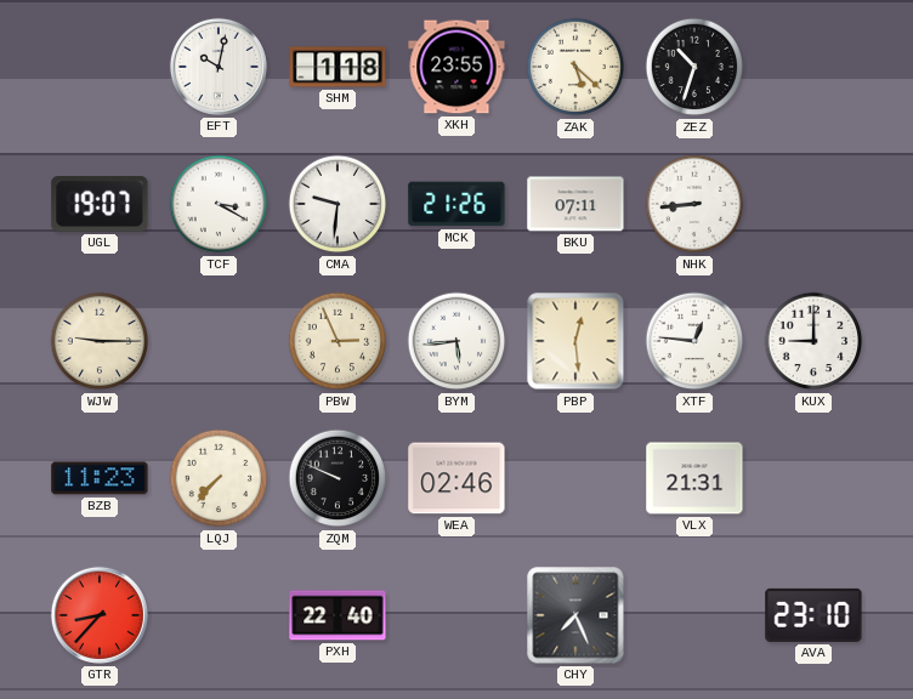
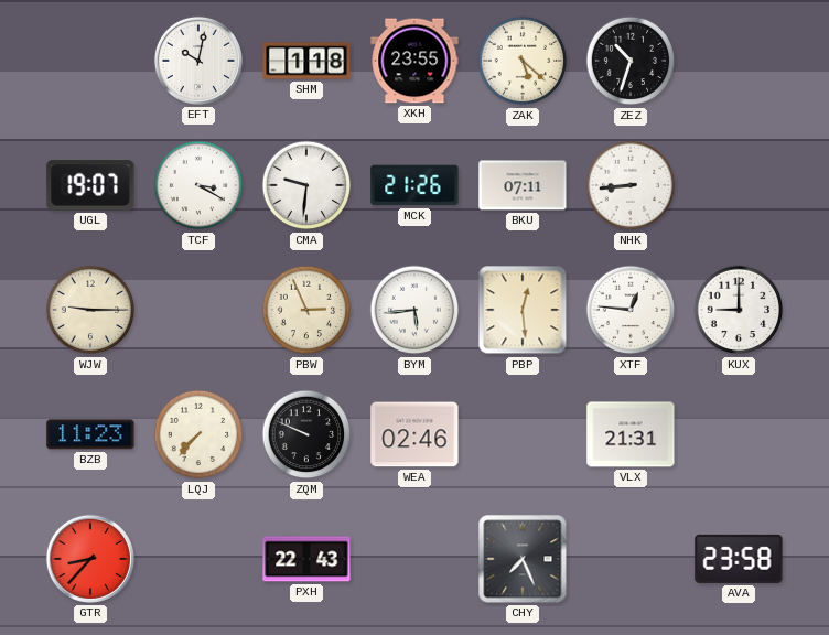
PXH: 22:40 -> 22:43 (306, 559)
AVA: 23:10 -> 23:58 (739, 559)
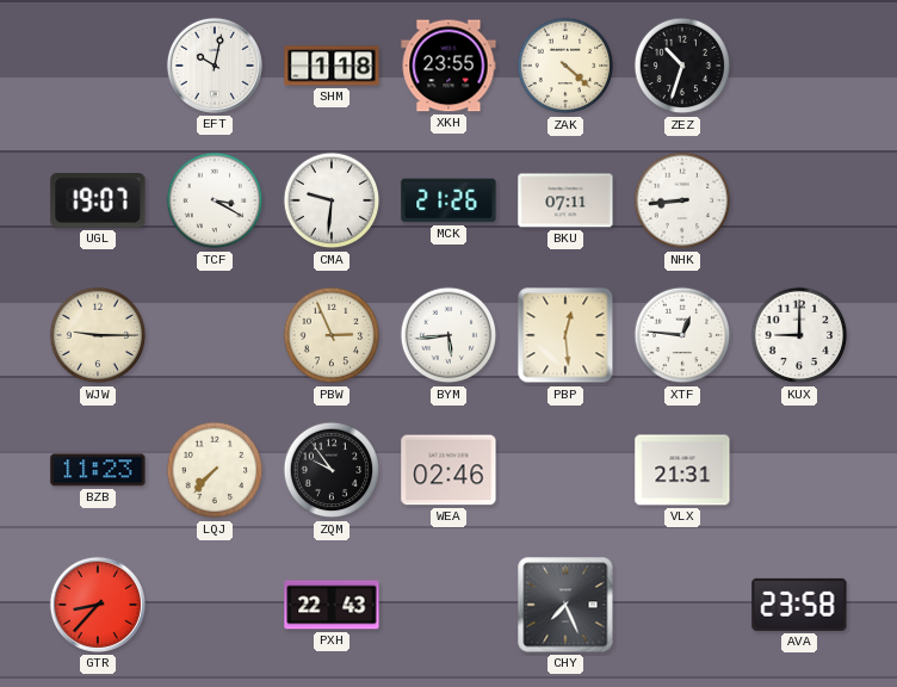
ZAK: 5:22 -> 4:22 (565, 66)
ZQM: 9:49 -> 9:54 (332, 470)
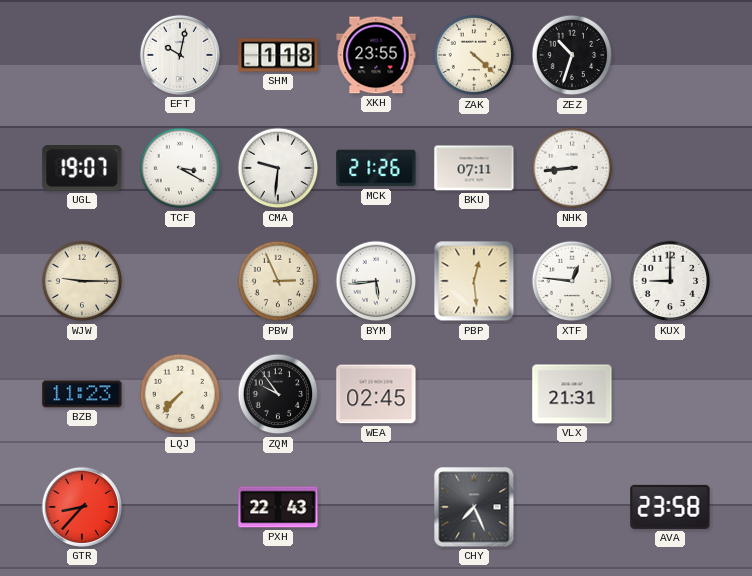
WEA: 02:46 -> 02:45 (376, 394)
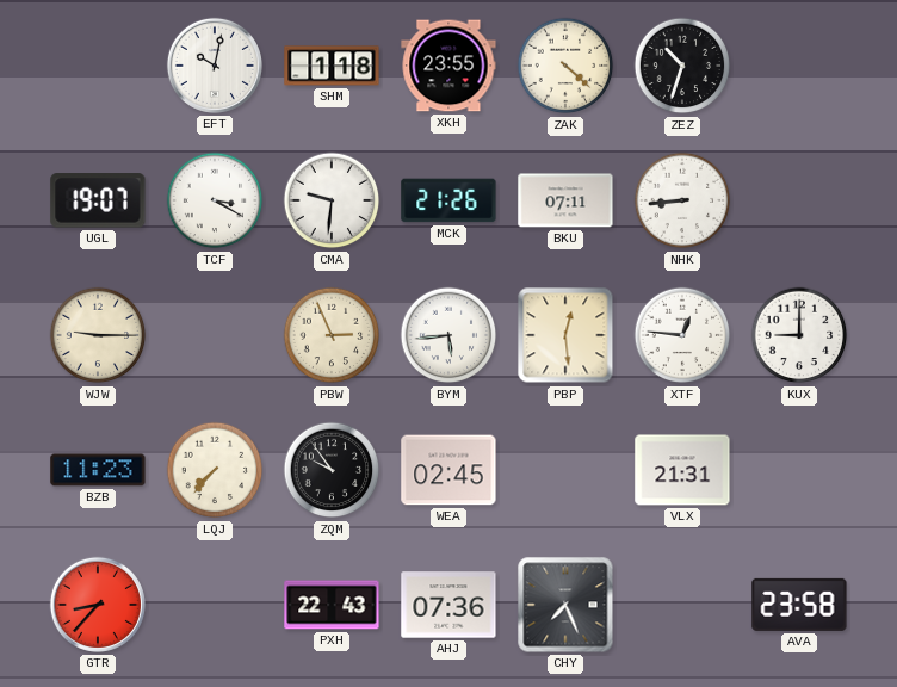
AHJ: none -> 07:36 (448, 605)
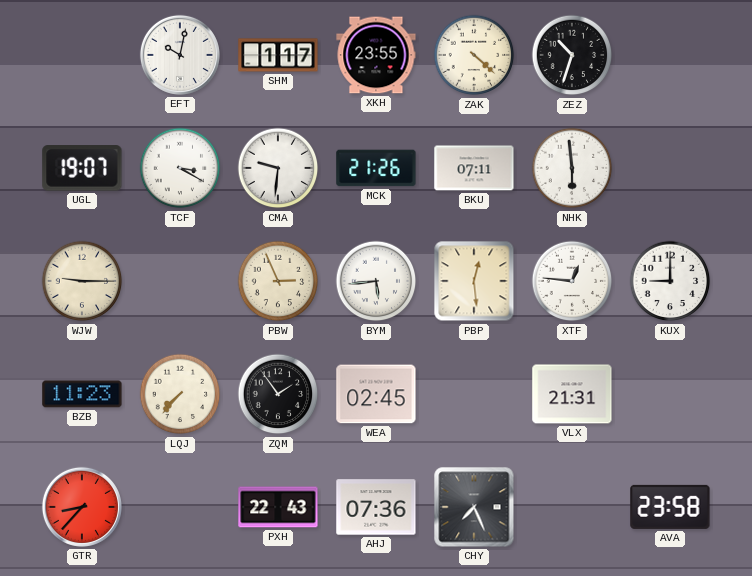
SHM: 1:18 -> 1:17 (278, 55)
NHK: 8:44 -> 5:59 (572, 168)
ZQM: 9:54 -> 1:54 (278, 394)
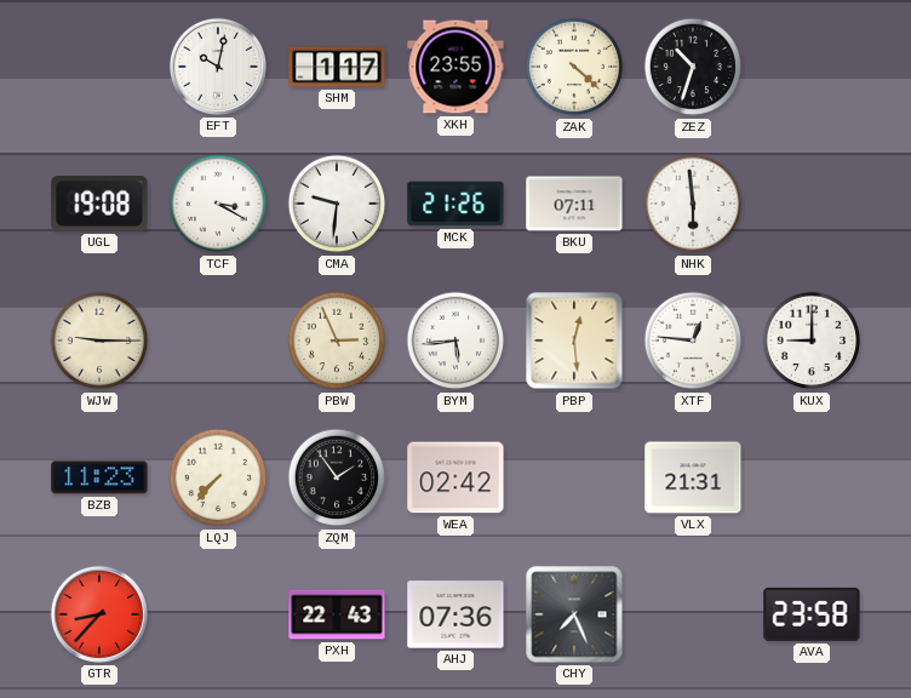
UGL: 19:07 -> 19:08 (99, 204)
WEA: 02:45 -> 02:42 (456, 477)
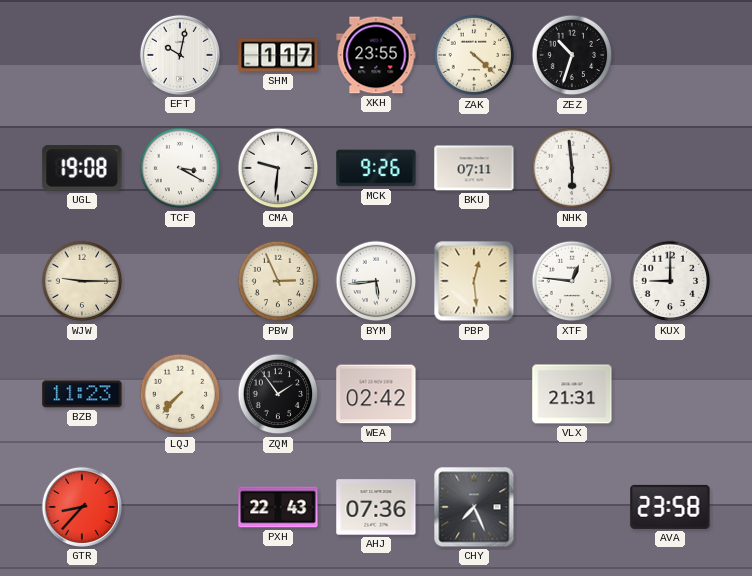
MCK: 21:26 -> 9:26 (376, 168)
